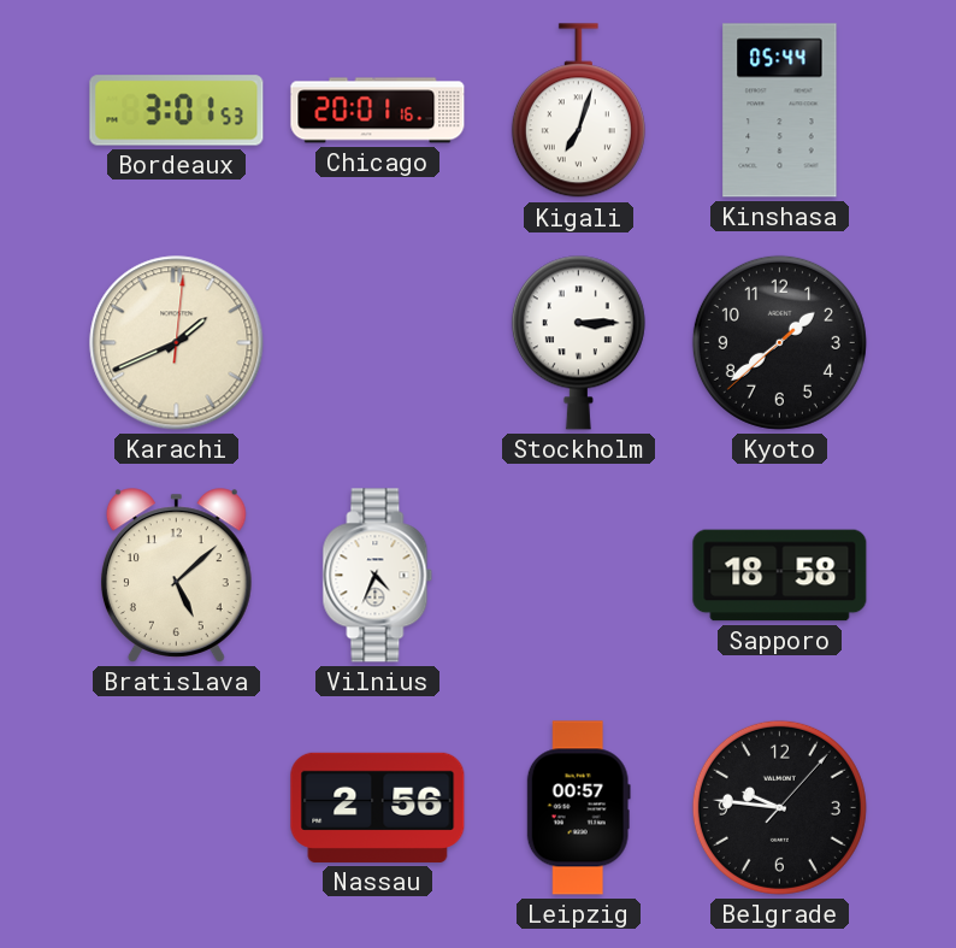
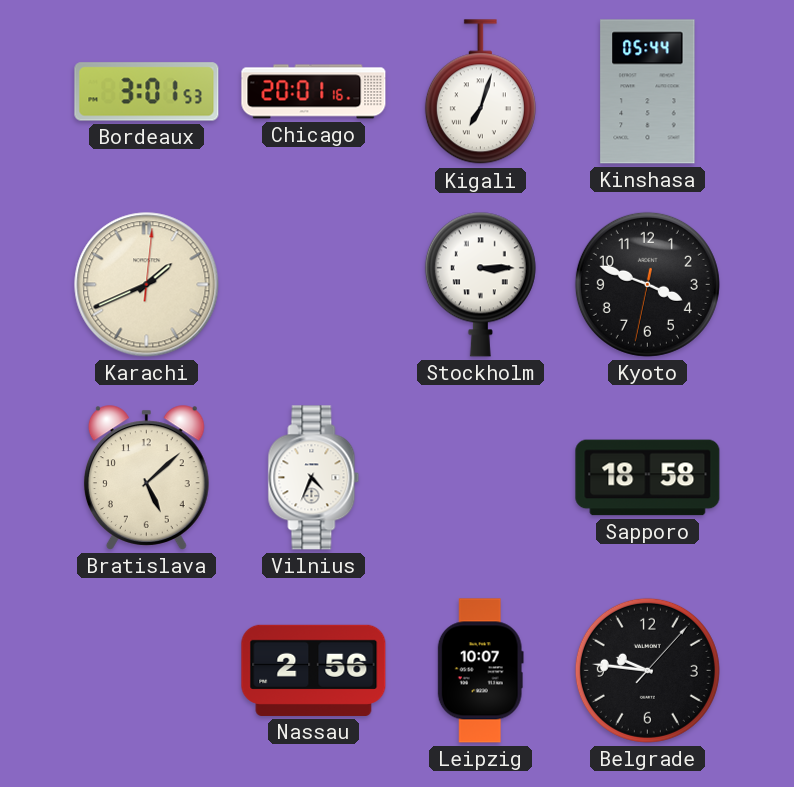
Kyoto: 1:38 -> 3:48 (647, 284)
Leipzig: 00:57 -> 10:07 (480, 671)
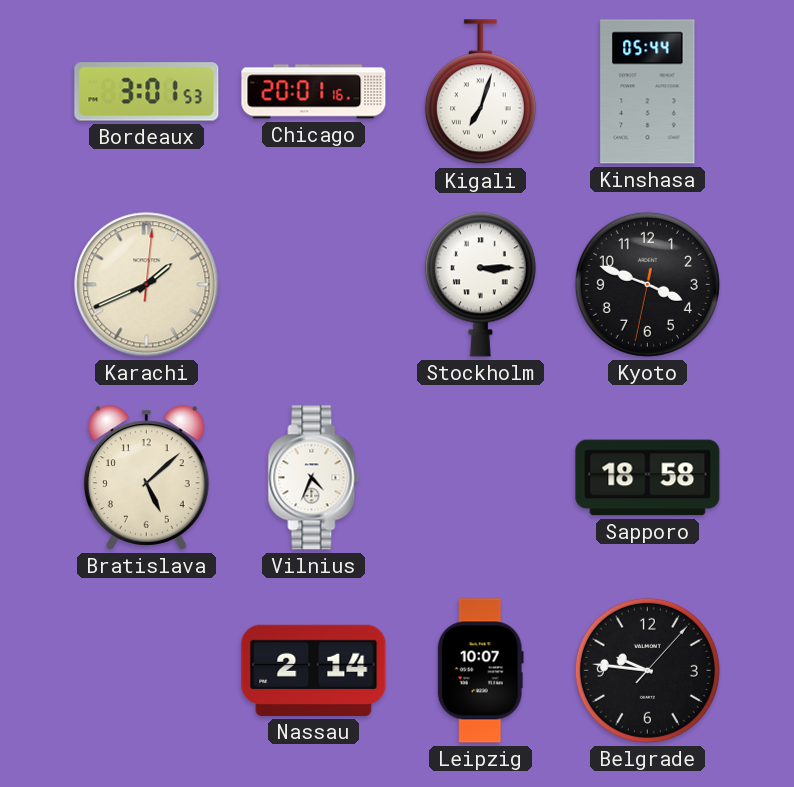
Nassau: 2:56 -> 2:14 (314, 670)
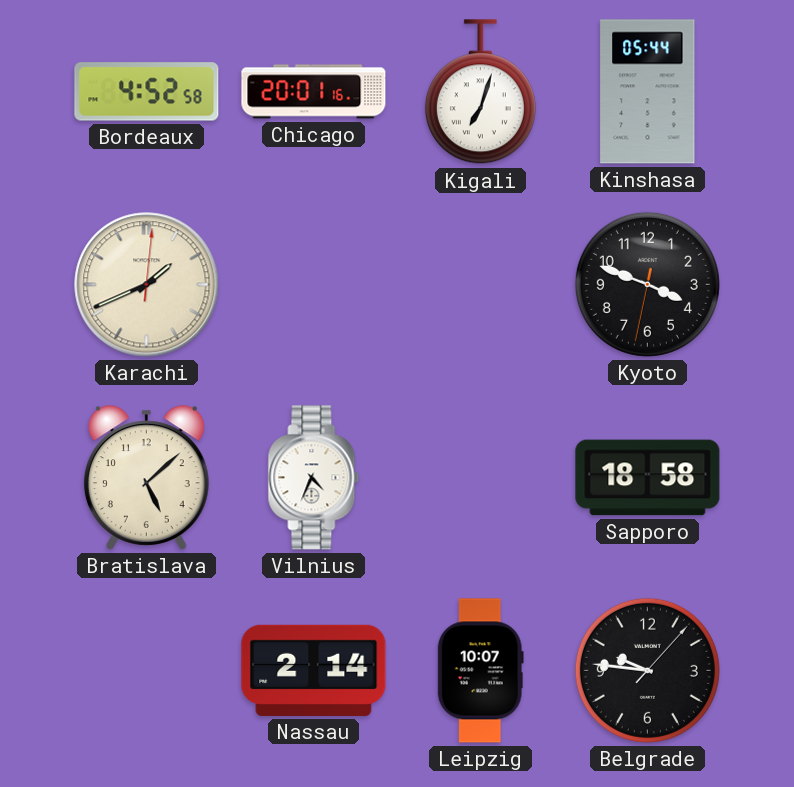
Bordeaux: 3:01 -> 4:52 (147, 92)
Stockholm: 3:15 -> none (480, 284)
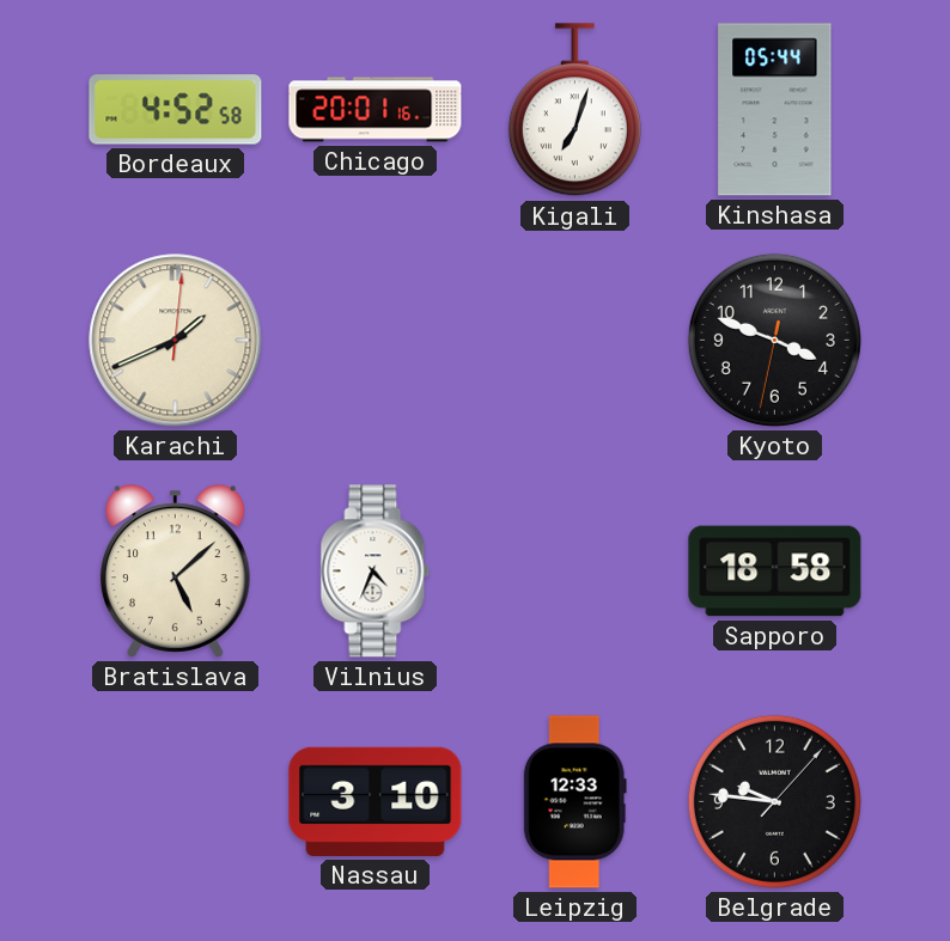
Nassau: 2:14 -> 3:10 (376, 801)
Leipzig: 10:07 -> 12:33 (574, 802)
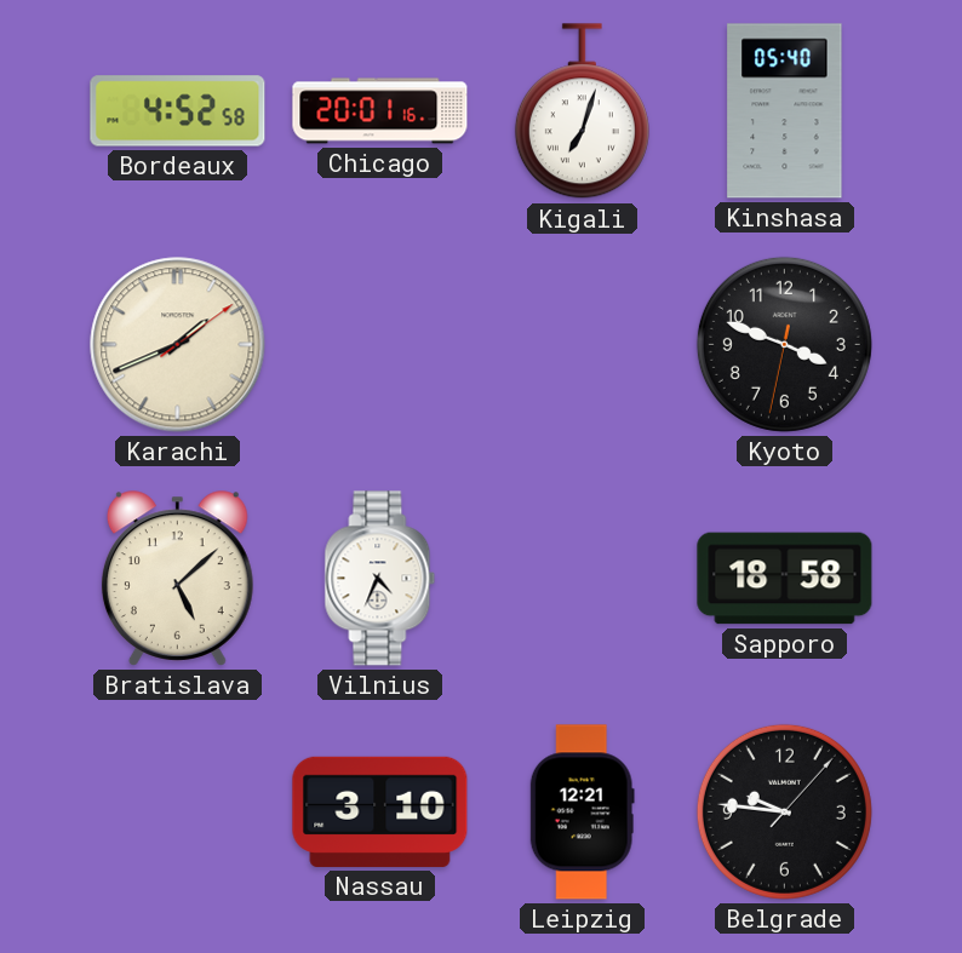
Kinshasa: 05:44 -> 05:40 (785, 111)
Karachi: 1:41:01 -> 1:41:09 (178, 345)
Leipzig: 12:33 -> 12:21 (582, 813)
